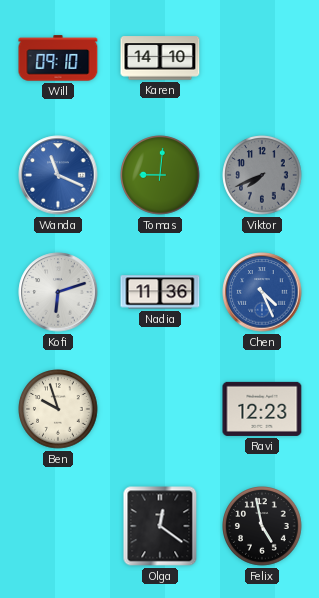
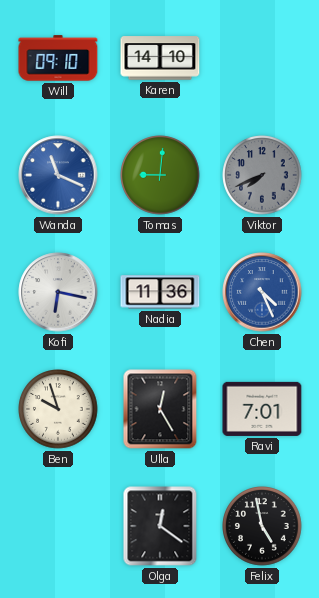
Kofi: 6:12 -> 6:17 (58, 292)
Ulla: none -> 12:25 (160, 409)
Ravi: 12:23 -> 7:01 (262, 409)
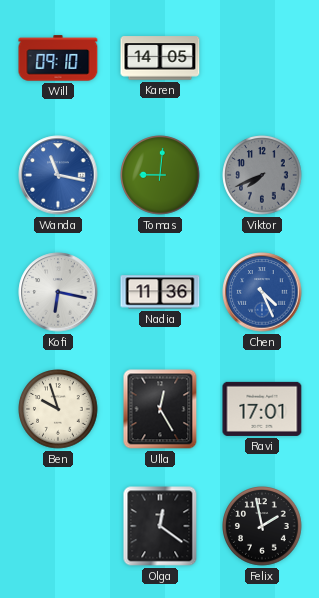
Karen: 14:10 -> 14:05 (160, 58)
Wanda: 11:19 -> 11:17 (58, 175)
Ravi: 7:01 -> 17:01 (262, 409)
Felix: 4:58 -> 1:58 (262, 526)
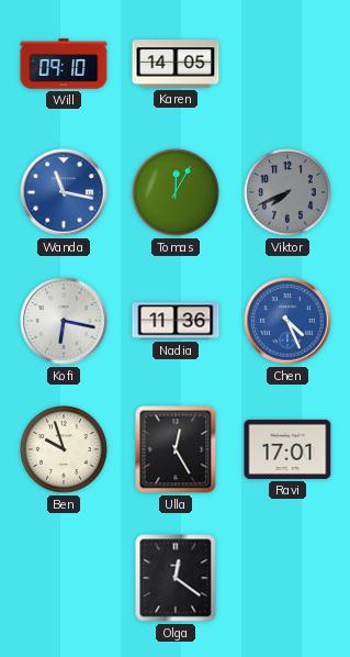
Tomas: 9:01 -> 12:05 (176, 192)
Felix: 1:58 -> none (262, 526)
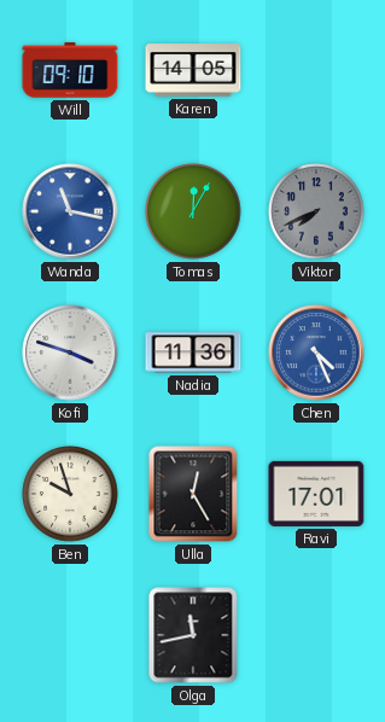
Kofi: 6:17 -> 3:48 (70, 353)
Olga: 12:21 -> 11:43 (193, 635)
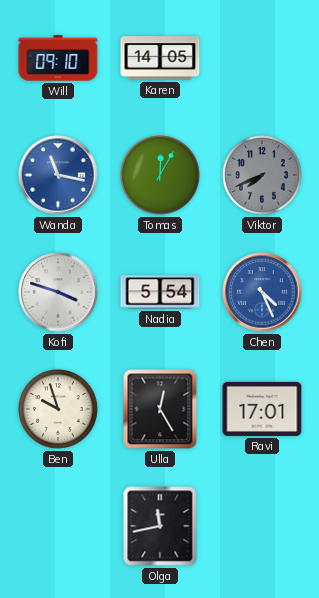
Nadia: 11:36 -> 5:54 (160, 292)
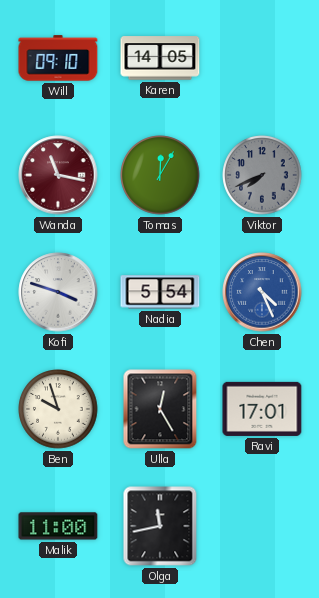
Wanda dial: blue -> burgundy (58, 175)
Malik: none -> 11:00 (58, 526)
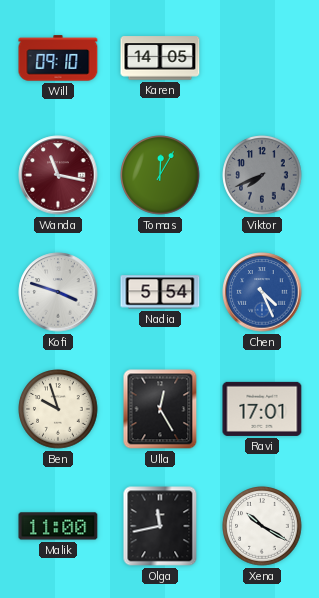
Xena: none -> 10:20 (262, 526)
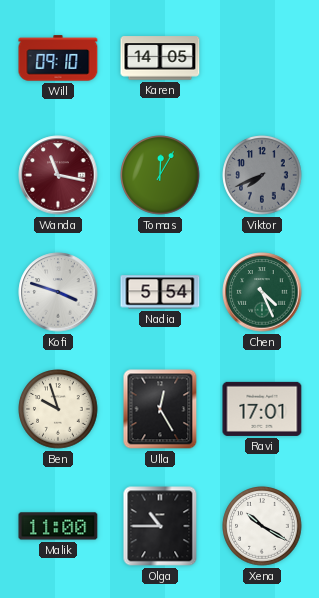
Chen dial: blue -> green (262, 292)
Olga: 11:43 -> 10:45 (160, 526)
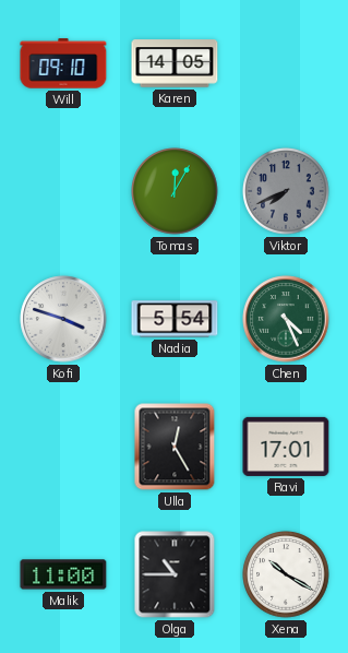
Wanda: 11:17 -> none (58, 175)
Ben: 9:57 -> none (58, 409)
